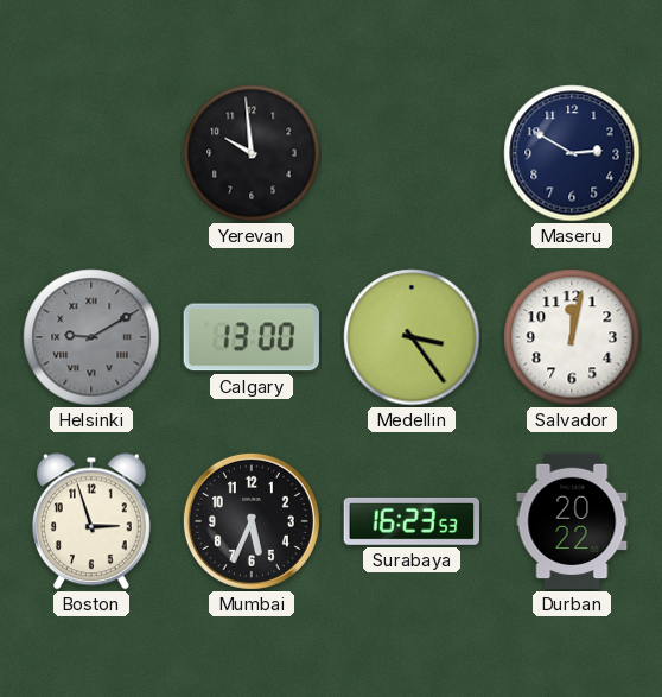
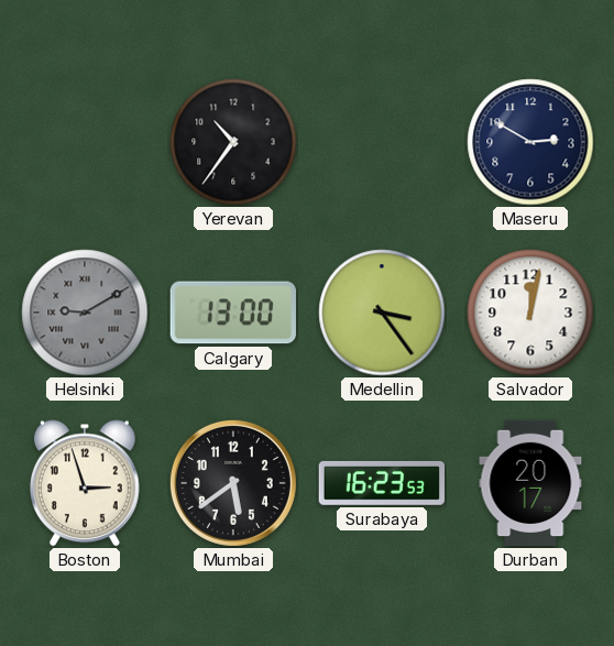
Yerevan: 9:59 -> 10:36 (233, 142)
Mumbai: 5:34 -> 5:39 (233, 483)
Durban: 20:22 -> 20:17 (530, 483)
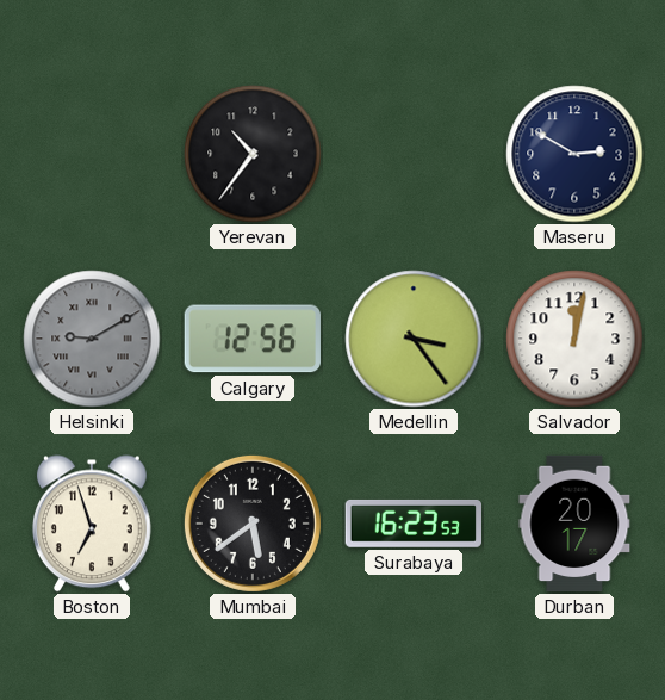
Calgary: 13:00 -> 12:56 (253, 339)
Boston: 2:57 -> 6:57 (92, 524)
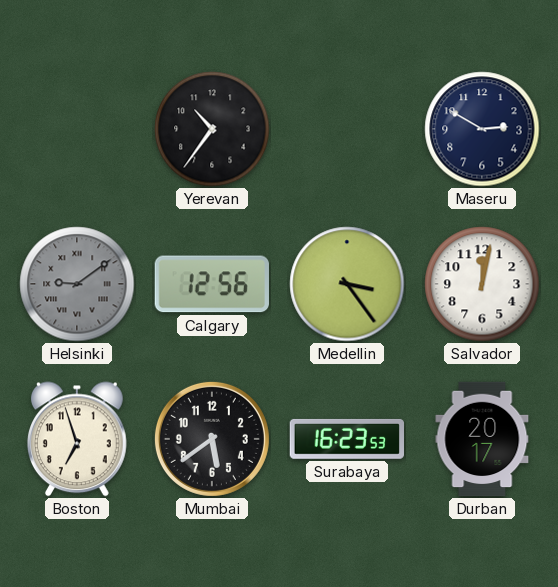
Helsinki: 9:10 -> 9:09 (77, 284)
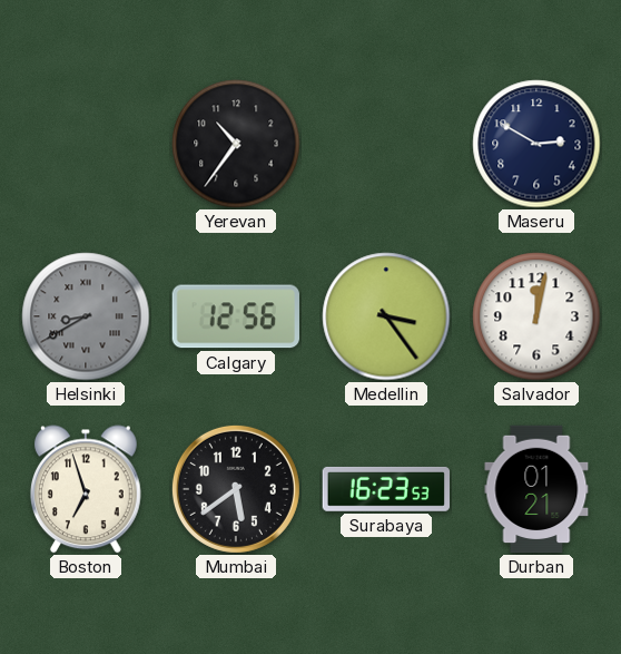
Helsinki: 9:09 -> 8:40 (86, 316)
Durban: 20:17 -> 01:21 (536, 489)
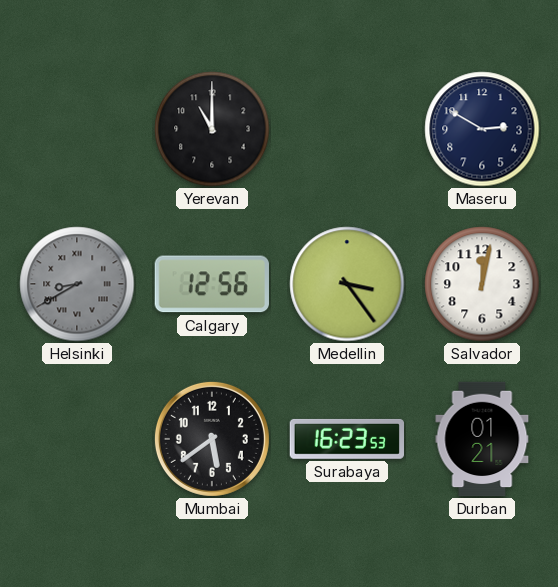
Yerevan: 10:36 -> 11:00 (212, 129)
Boston: 6:57 -> none (86, 489)
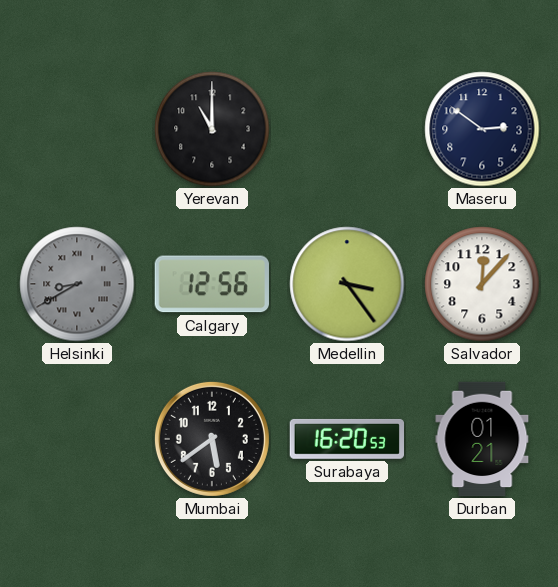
Maseru: 2:50 -> 2:51 (482, 129)
Salvador: 12:02 -> 12:07 (482, 284)
Surabaya: 16:23 -> 16:20 (346, 439)
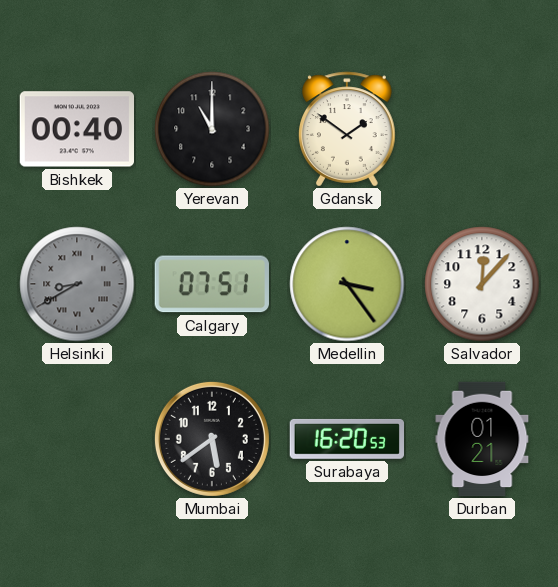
Bishkek: none -> 00:40 (77, 129)
Gdansk: none -> 1:51 (348, 129)
Maseru: 2:51 -> none (482, 129)
Calgary: 12:56 -> 07:51 (212, 284)
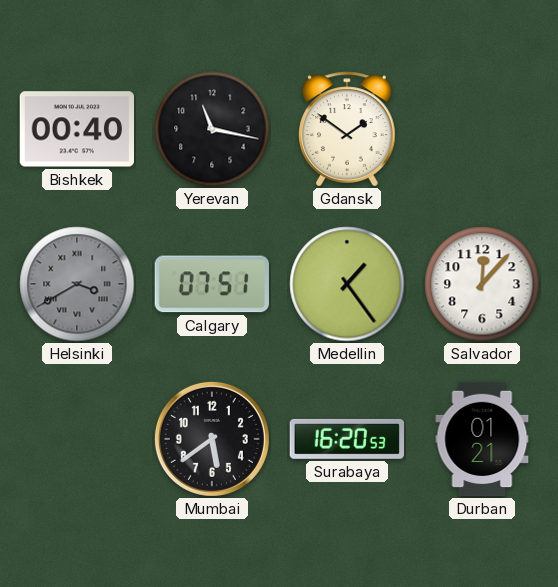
Yerevan: 11:00 -> 11:17 (212, 129)
Helsinki: 8:40 -> 3:40 (77, 284)
Medellin: 3:24 -> 1:24 (347, 284)
